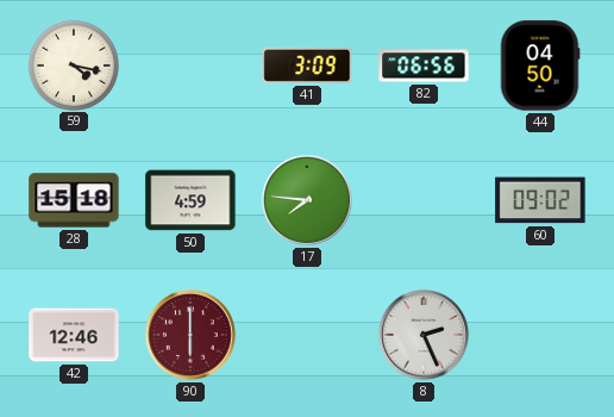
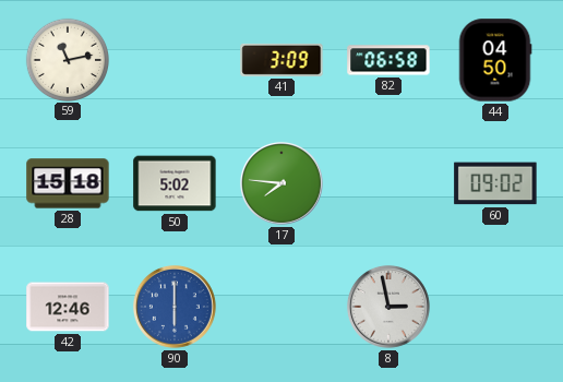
59: 4:17 -> 11:13 (67, 59)
82: 06:56 -> 06:58 (388, 60)
50: 4:59 -> 5:02 (175, 183)
90 dial: burgundy -> blue (175, 307)
8: 2:26 -> 2:58 (388, 307)
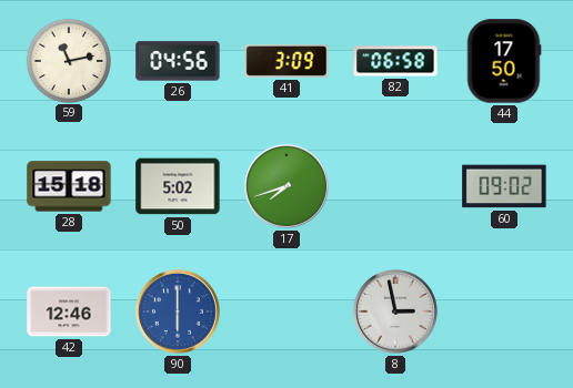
26: none -> 04:56 (178, 61)
44: 04:50 -> 17:50 (504, 61)
17: 7:46 -> 7:42 (286, 186)
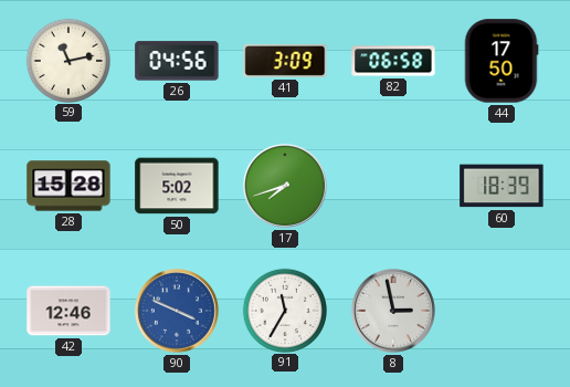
28: 15:18 -> 15:28 (68, 186)
60: 09:02 -> 18:39 (502, 186)
90: 6:00 -> 3:49 (177, 311)
91: none -> 11:35 (284, 310)
